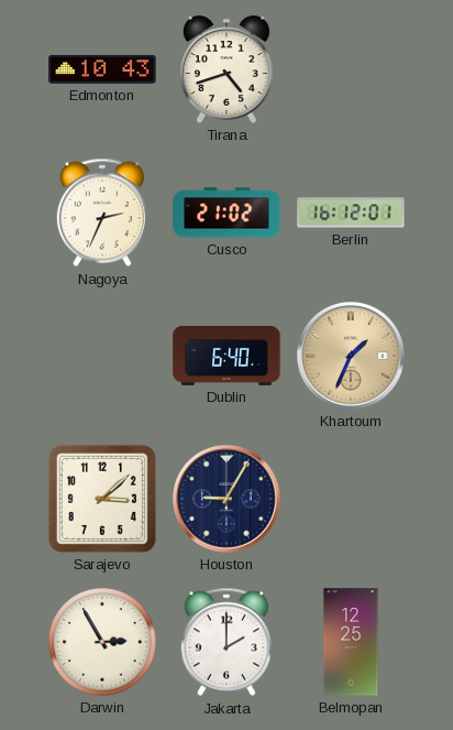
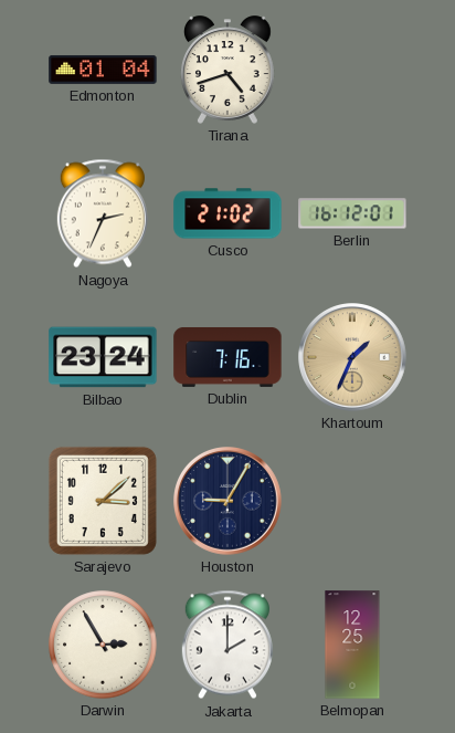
Edmonton: 10:43 -> 01:04 (103, 70)
Bilbao: none -> 23:24 (103, 357)
Dublin: 6:40 -> 7:16 (227, 357)
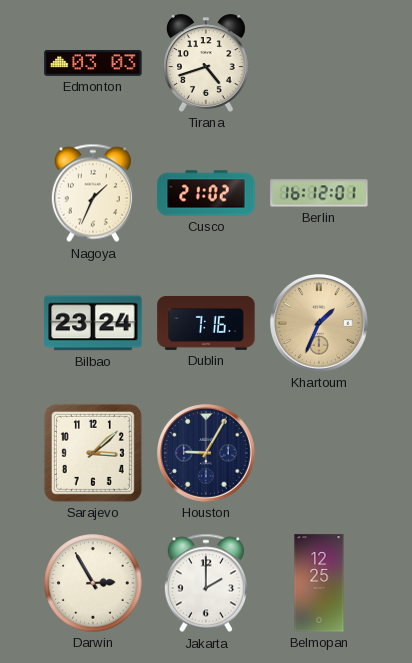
Edmonton: 01:04 -> 03:03 (93, 63)
Nagoya: 2:34 -> 1:34 (93, 193)
